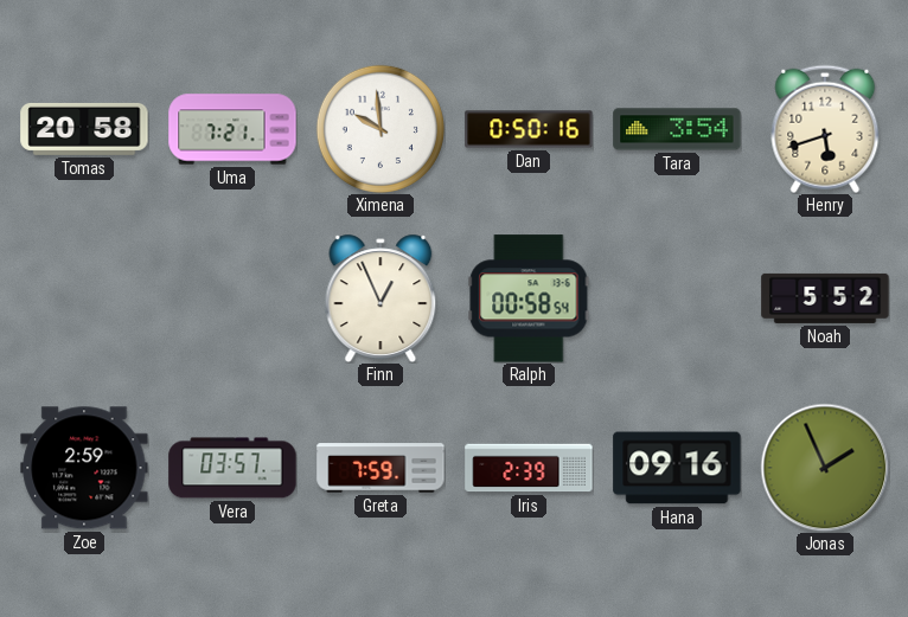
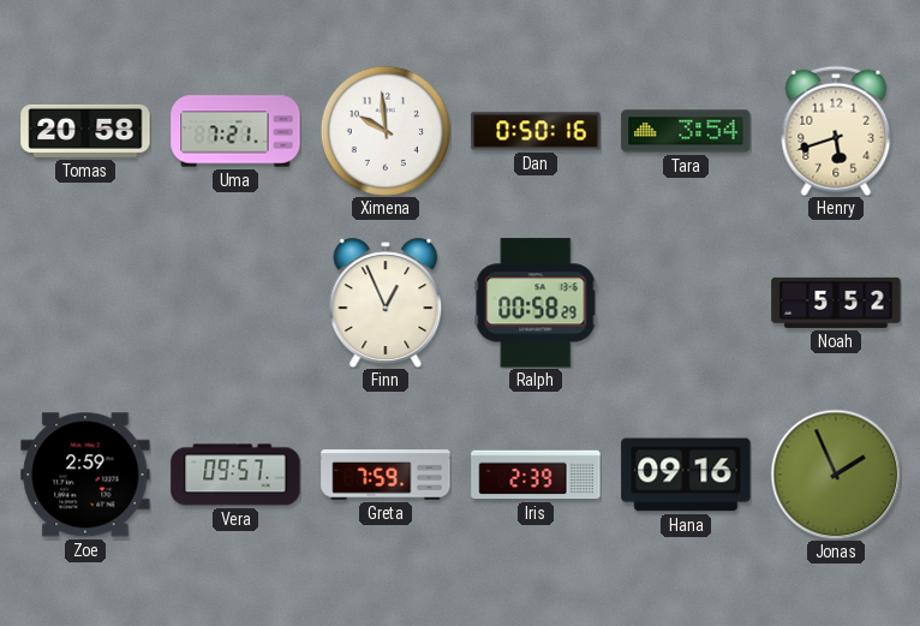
Ralph: 00:58:54 -> 00:58:29 (536, 303)
Vera: 03:57 -> 09:57 (235, 475)
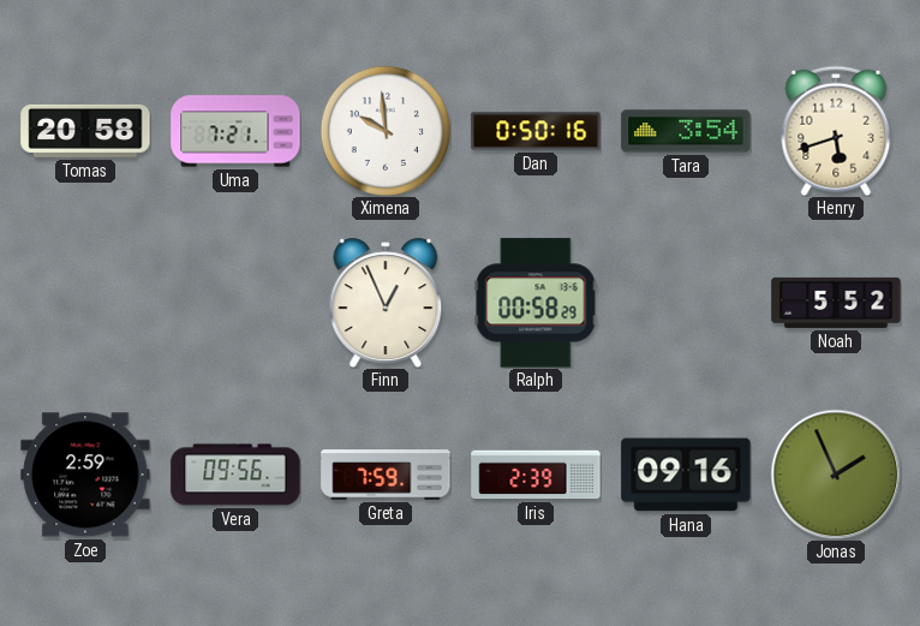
Vera: 09:57 -> 09:56 (235, 475)
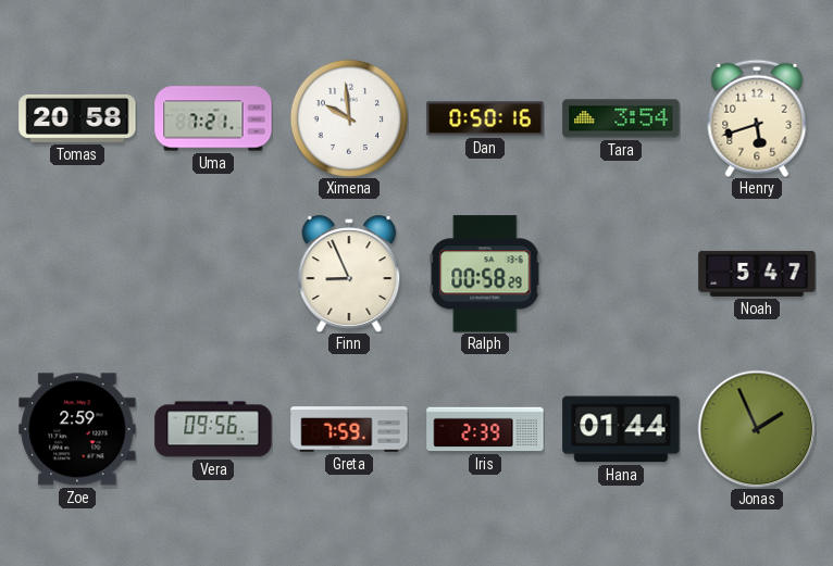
Finn: 12:56 -> 8:56 (349, 273)
Noah: 5:52 -> 5:47 (757, 274)
Hana: 09:16 -> 01:44 (621, 429)
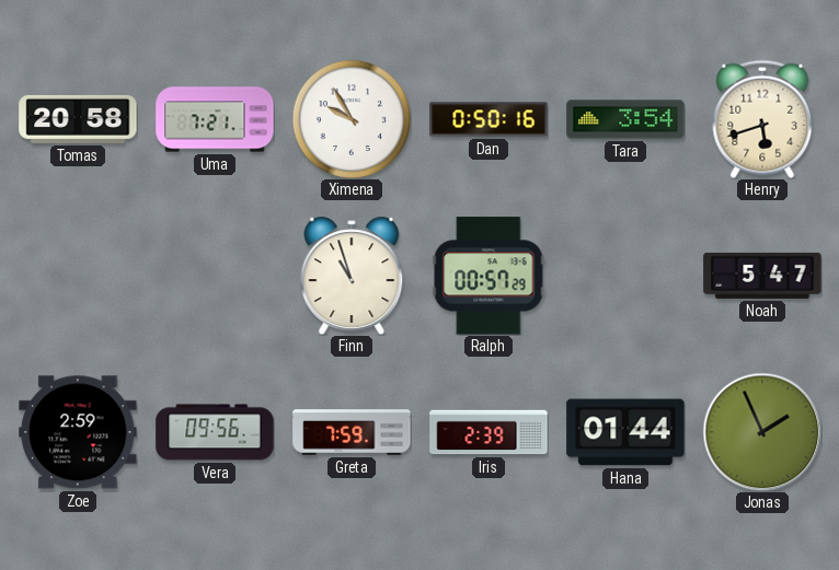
Ximena: 9:59 -> 9:55 (352, 119)
Finn: 8:56 -> 10:57 (352, 275)
Ralph: 00:58 -> 00:57 (489, 276)
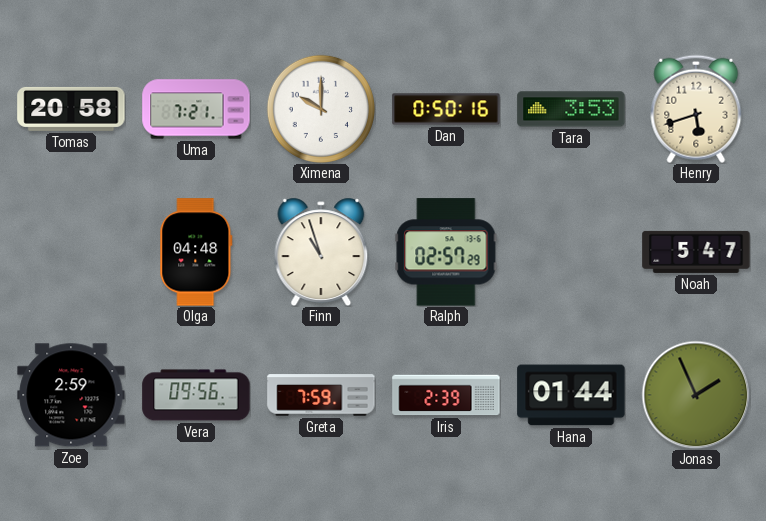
Ximena: 9:55 -> 10:00 (321, 109)
Tara: 3:54 -> 3:53 (571, 109)
Olga: none -> 04:48 (196, 252)
Ralph: 00:57 -> 02:57 (446, 252)
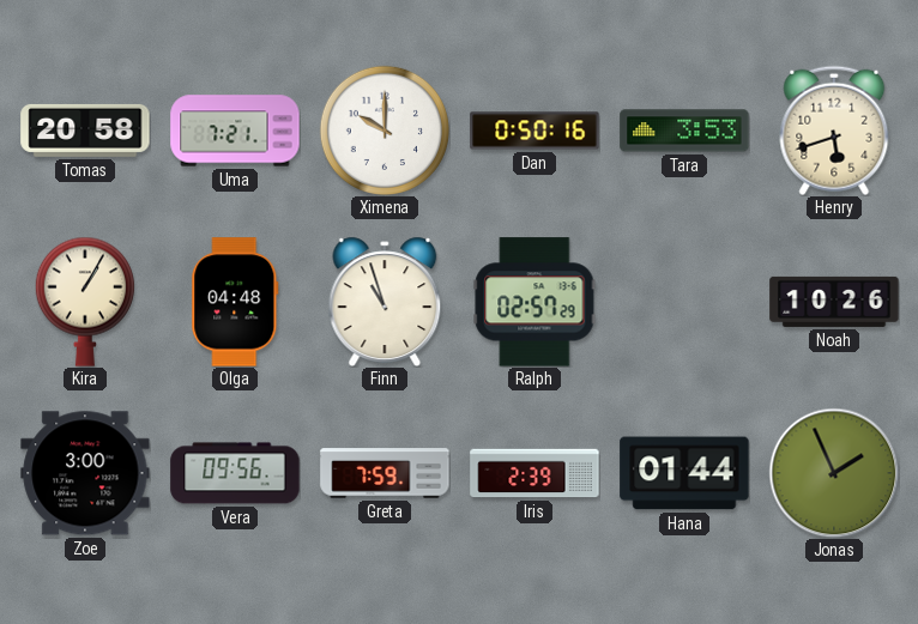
Kira: none -> 1:05 (85, 302)
Noah: 5:47 -> 10:26 (834, 302)
Zoe: 2:59 -> 3:00 (85, 473)
